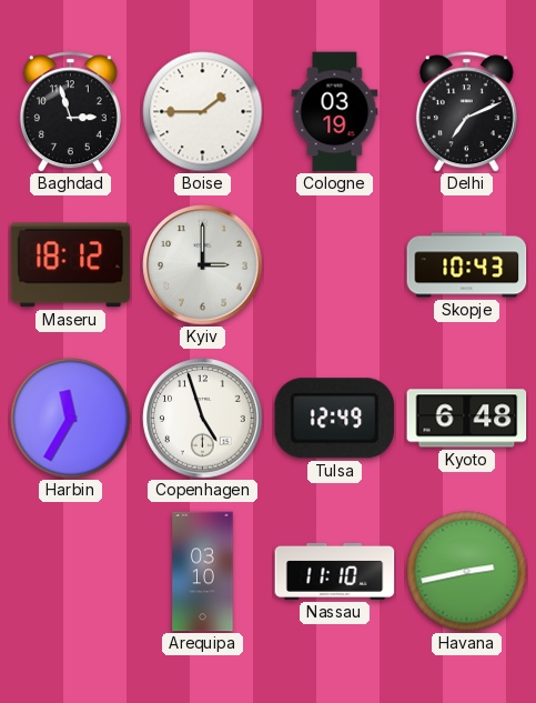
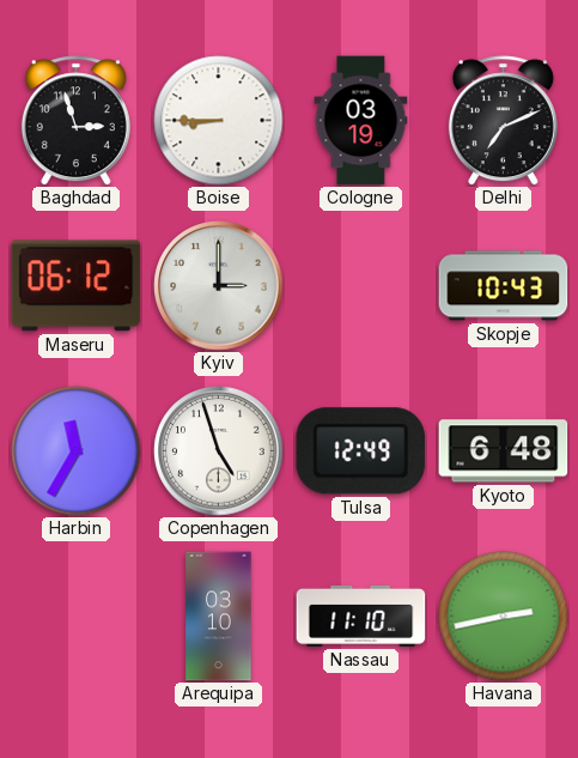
Boise: 1:45 -> 8:45 (219, 121)
Maseru: 18:12 -> 06:12 (77, 286)
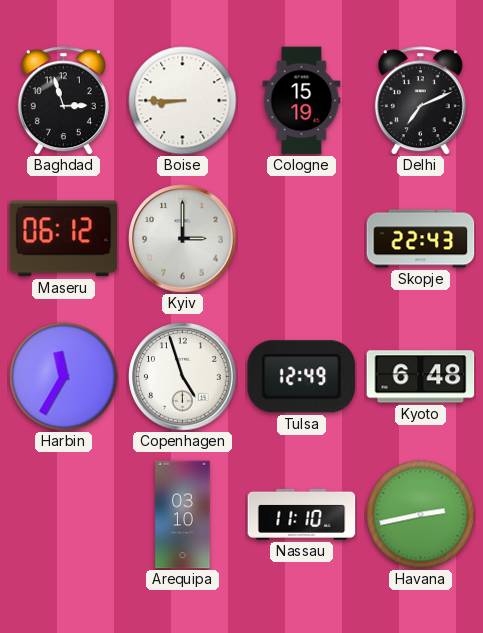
Cologne: 03:19 -> 15:19 (302, 101)
Skopje: 10:43 -> 22:43 (421, 239)
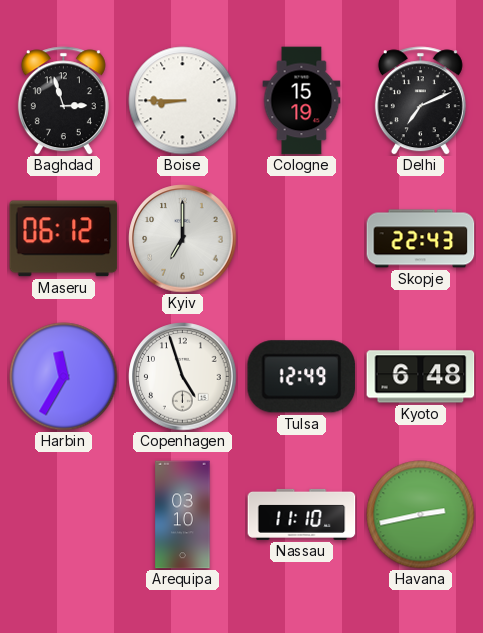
Kyiv: 3:00 -> 7:00 (183, 239)
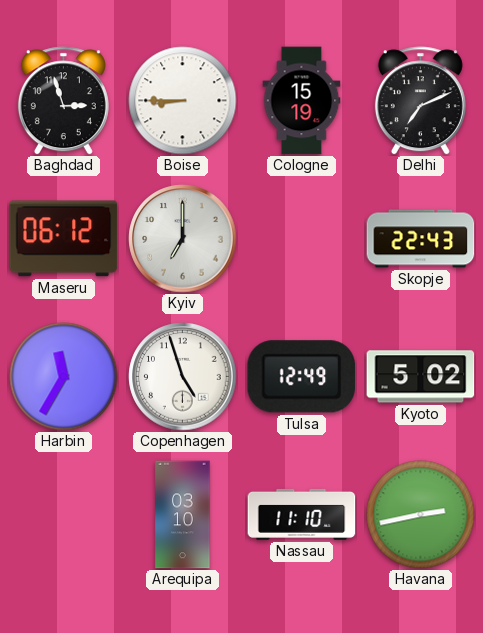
Kyoto: 6:48 -> 5:02 (421, 377)
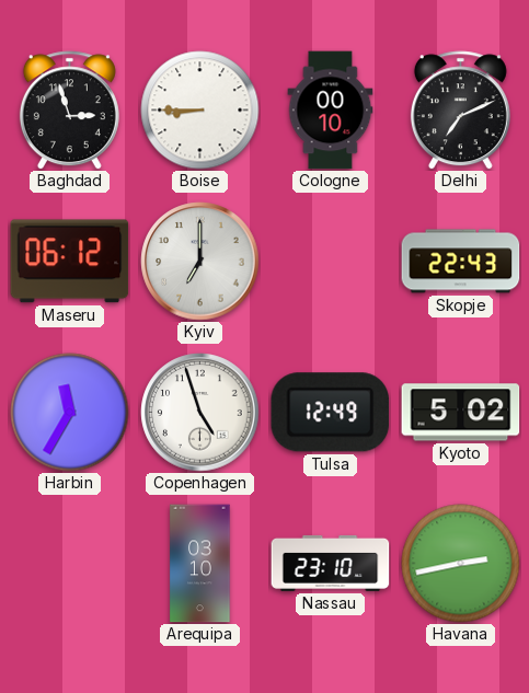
Cologne: 15:19 -> 00:10 (331, 111)
Nassau: 11:10 -> 23:10 (331, 563)
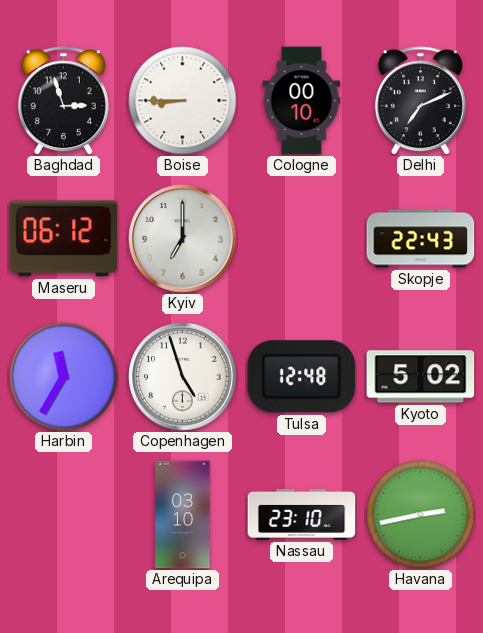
Tulsa: 12:49 -> 12:48 (302, 377)
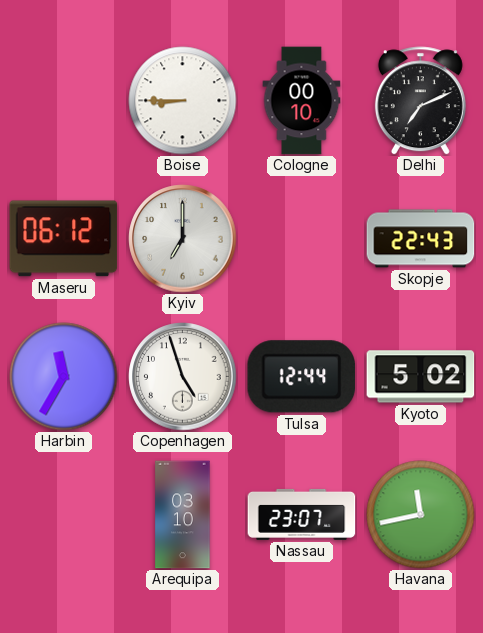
Baghdad: 2:57 -> none (63, 101)
Tulsa: 12:48 -> 12:44 (302, 377)
Nassau: 23:10 -> 23:07 (302, 514)
Havana: 2:43 -> 11:43 (421, 515)
